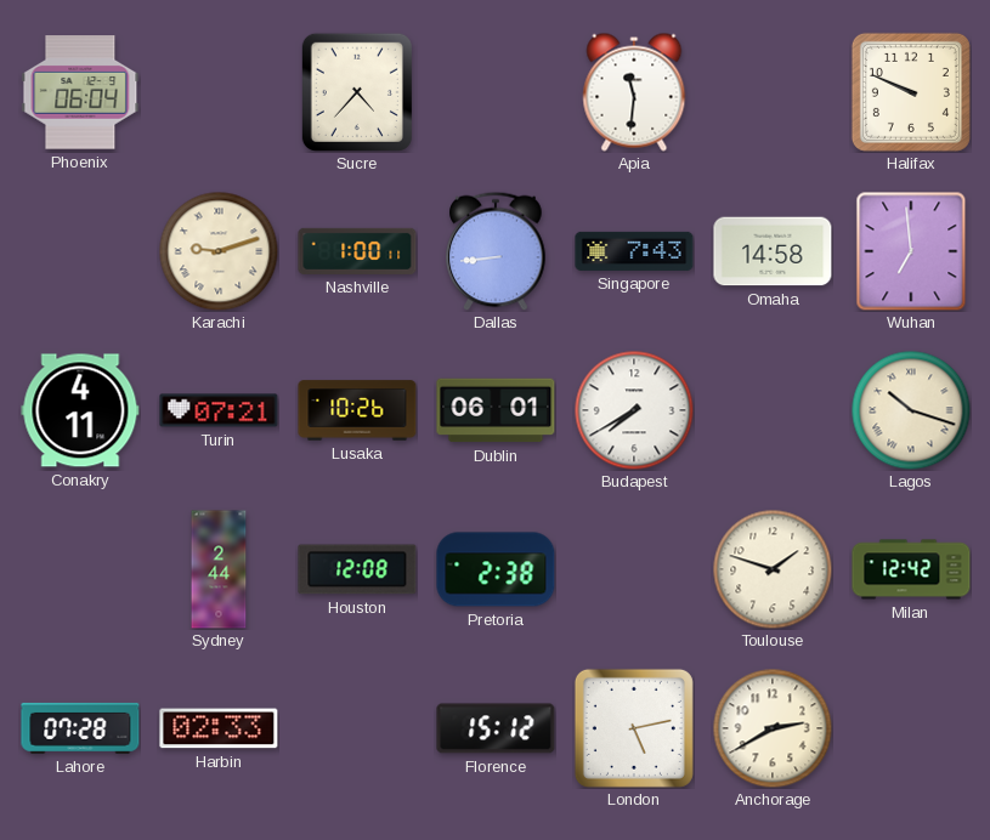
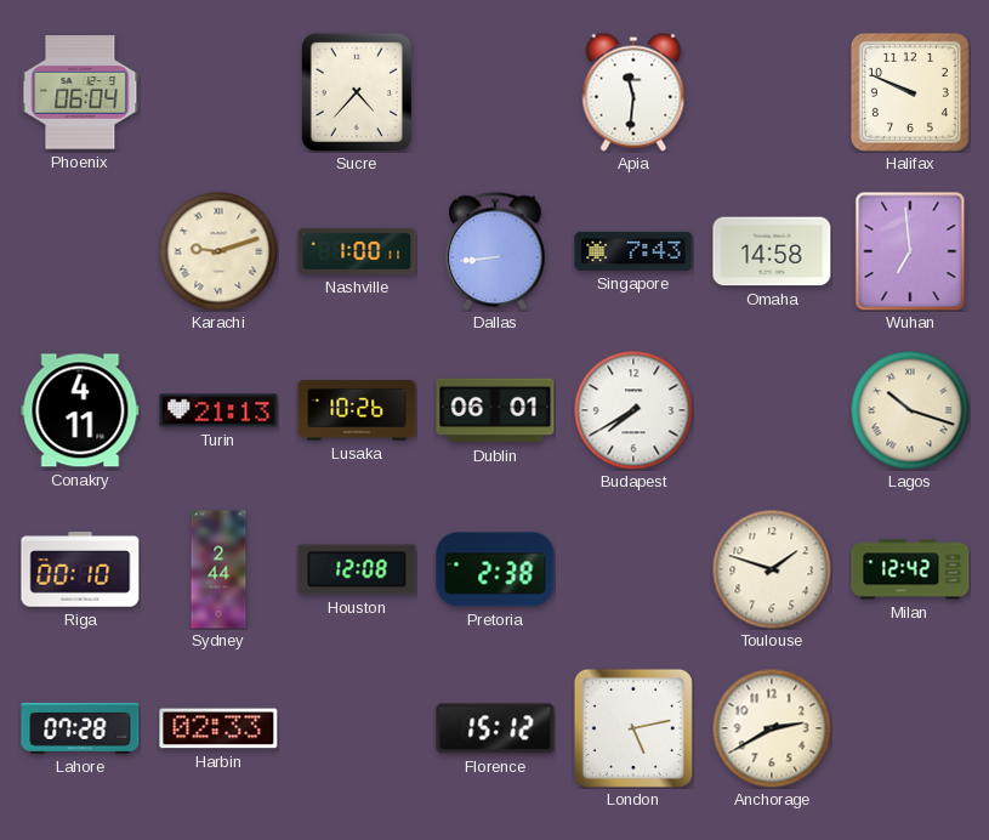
Turin: 07:21 -> 21:13 (218, 410)
Riga: none -> 00:10 (80, 569)
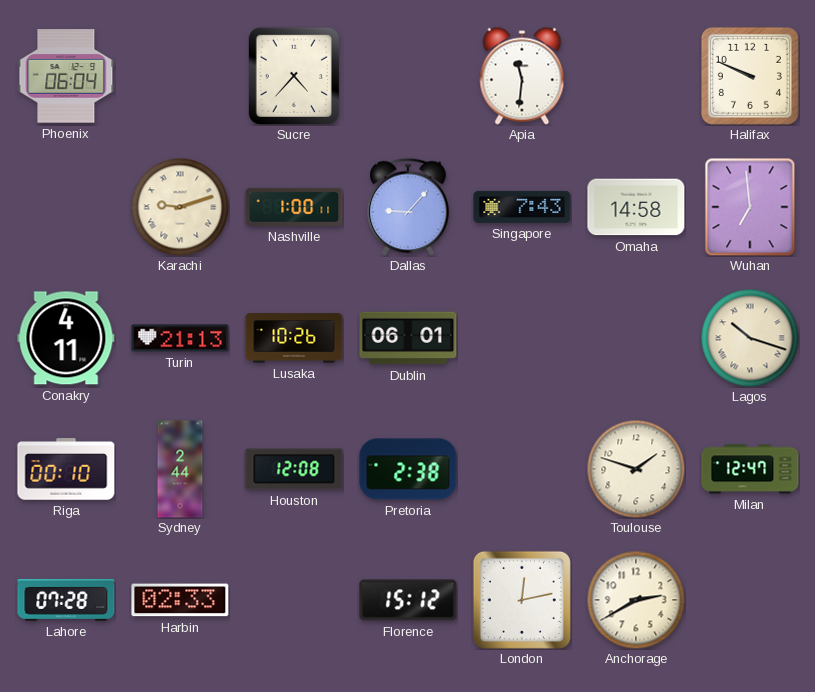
Dallas: 8:44 -> 9:07 (408, 207)
Budapest: 7:40 -> none (633, 410)
Milan: 12:42 -> 12:47 (750, 469)
London: 5:13 -> 12:13 (522, 600)
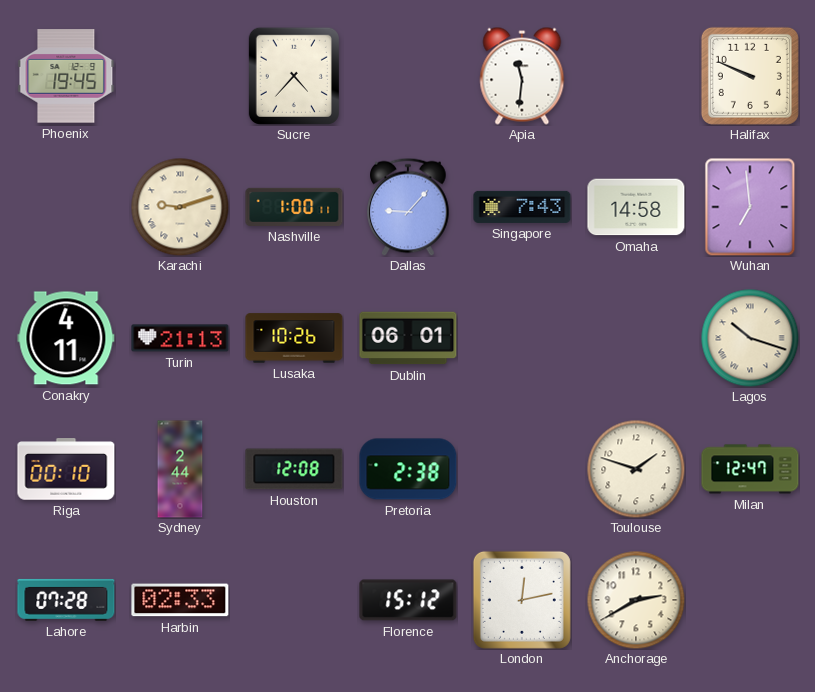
Phoenix: 06:04 -> 19:45 (66, 76)
